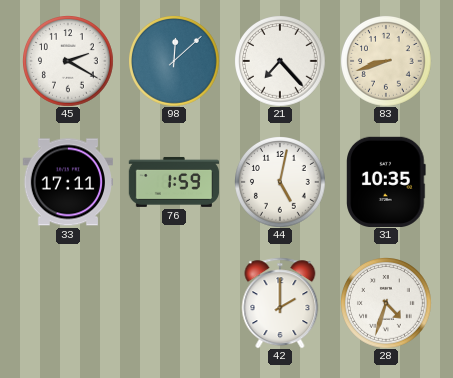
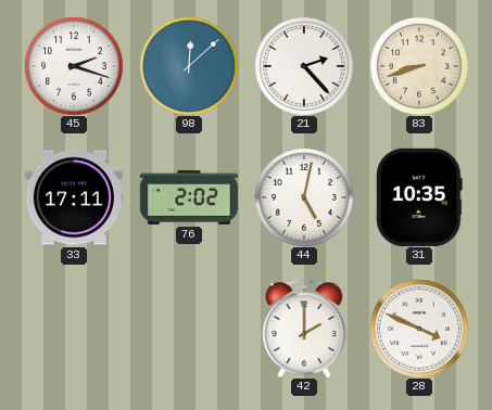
45: 2:20 -> 2:18 (74, 66)
21: 7:23 -> 2:23 (304, 66)
76: 1:59 -> 2:02 (189, 197)
28: 4:33 -> 3:49 (419, 329)
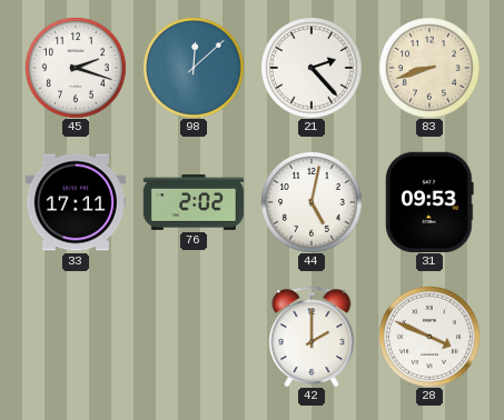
31: 10:35 -> 09:53 (429, 201)
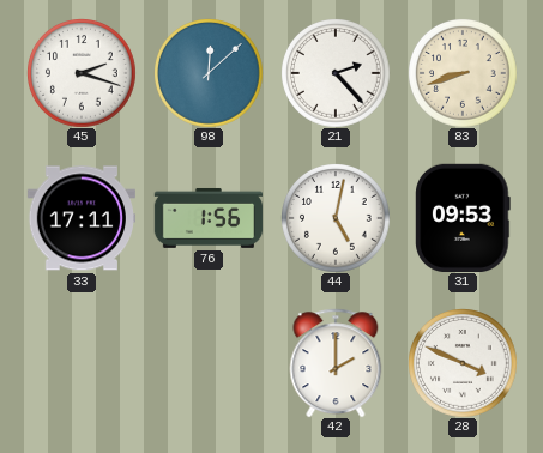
76: 2:02 -> 1:56 (209, 218)
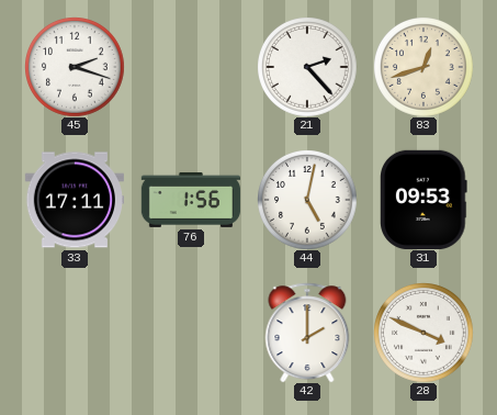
98: 12:08 -> none (209, 73)
83: 8:42 -> 12:42 (423, 67)
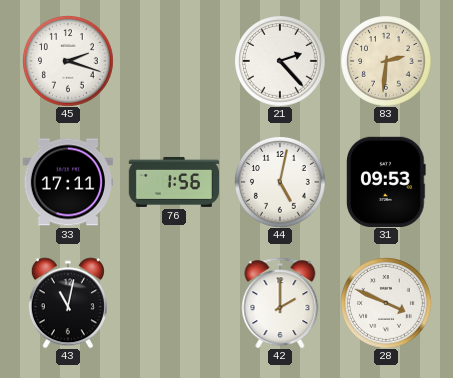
83: 12:42 -> 2:31 (386, 61)
43: none -> 11:02 (68, 303)
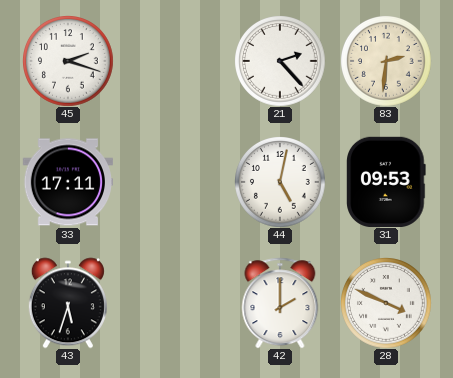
76: 1:56 -> none (174, 182)
43: 11:02 -> 5:33 (68, 303)
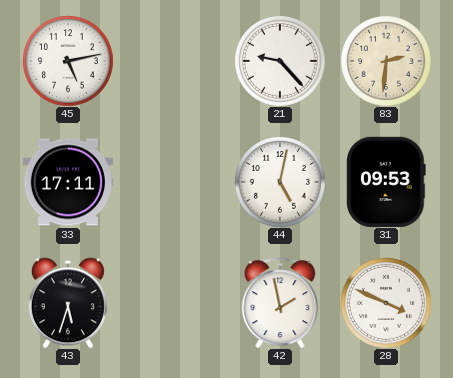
45: 2:18 -> 5:13 (68, 61)
21: 2:23 -> 9:23 (280, 61)
42: 2:00 -> 1:58 (280, 303)
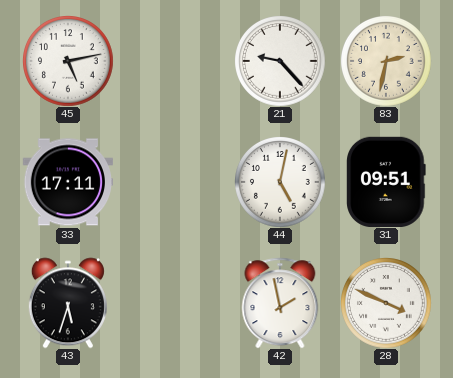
83: 2:31 -> 2:32 (386, 61)
31: 09:53 -> 09:51 (386, 181)
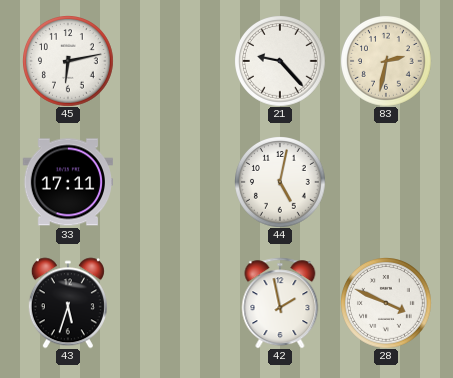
45: 5:13 -> 6:13 (68, 61)
31: 09:51 -> none (386, 181)
